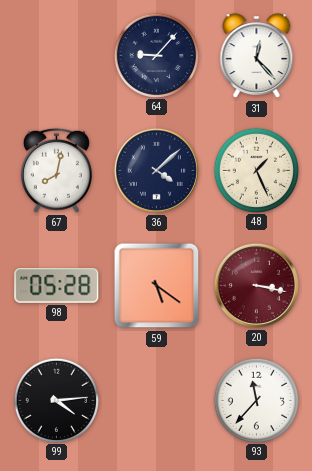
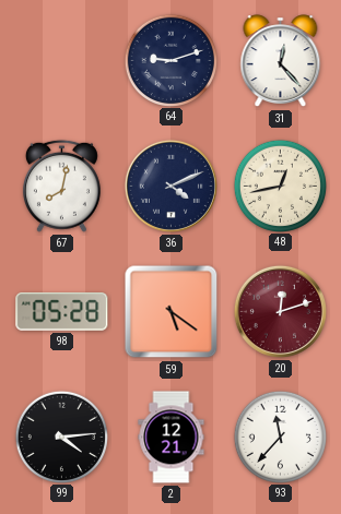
64: 9:07 -> 9:12 (170, 60)
36: 4:08 -> 4:11 (170, 186)
48: 1:26 -> 12:43 (280, 186)
20: 3:17 -> 12:12 (280, 311)
2: none -> 12:21 (172, 438)
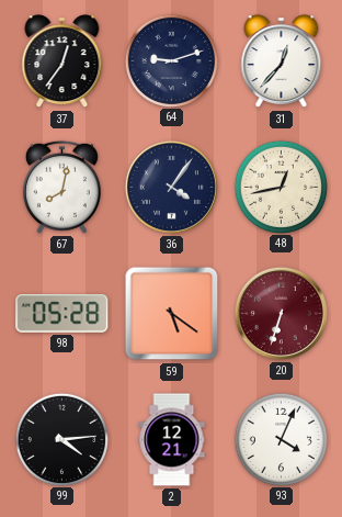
37: none -> 12:36 (62, 61)
31: 12:23 -> 12:37 (282, 61)
36: 4:11 -> 4:06 (171, 187)
20: 12:12 -> 6:33 (281, 313)
93: 11:37 -> 4:04 (281, 439)
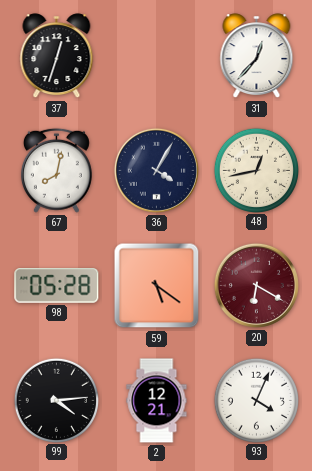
37: 12:36 -> 12:33 (57, 56)
64: 9:12 -> none (171, 60)
36: 4:06 -> 4:05 (156, 170)
20: 6:33 -> 6:20 (256, 285)
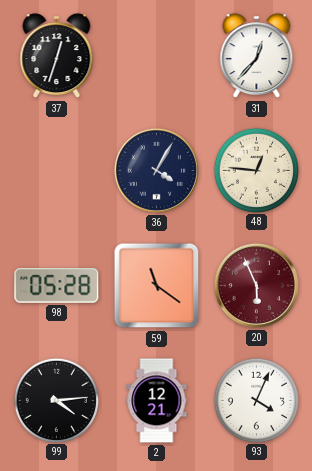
67: 8:02 -> none (56, 170)
48: 12:43 -> 12:46 (256, 170)
59: 5:21 -> 11:21 (157, 286)
20: 6:20 -> 5:56 (256, 285)
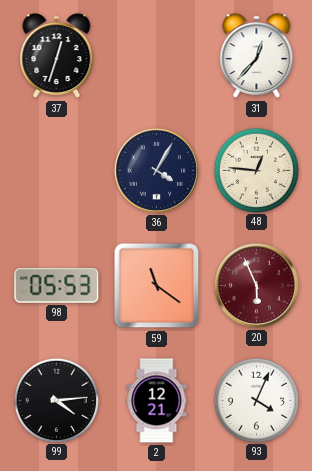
98: 05:28 -> 05:53 (57, 286)
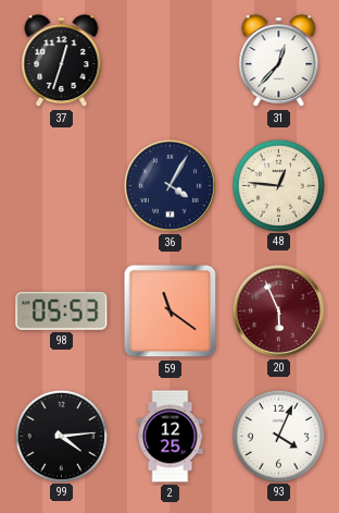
2: 12:21 -> 12:25 (171, 437)
